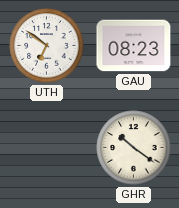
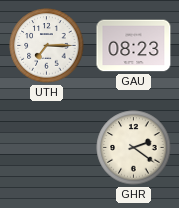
UTH: 6:51 -> 7:15 (47, 46)
GHR: 10:21 -> 2:21 (134, 148)
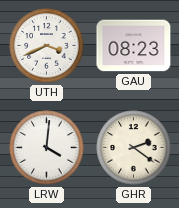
UTH: 7:15 -> 3:41 (47, 46)
LRW: none -> 4:01 (47, 148)
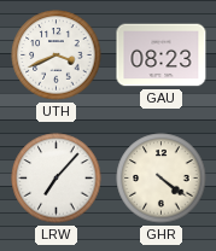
LRW: 4:01 -> 7:07 (57, 179)
GHR: 2:21 -> 4:21 (162, 179)
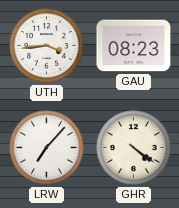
UTH: 3:41 -> 3:44 (47, 46)
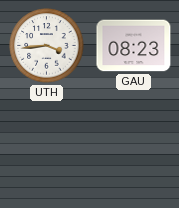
LRW: 7:07 -> none (47, 148)
GHR: 4:21 -> none (134, 148)
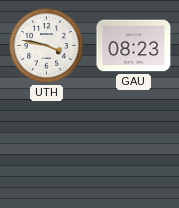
UTH: 3:44 -> 3:47 (47, 46)
